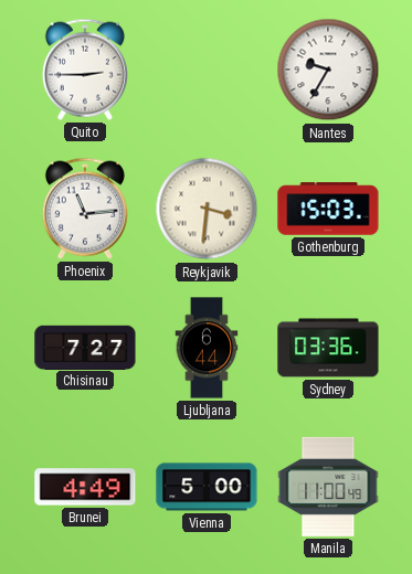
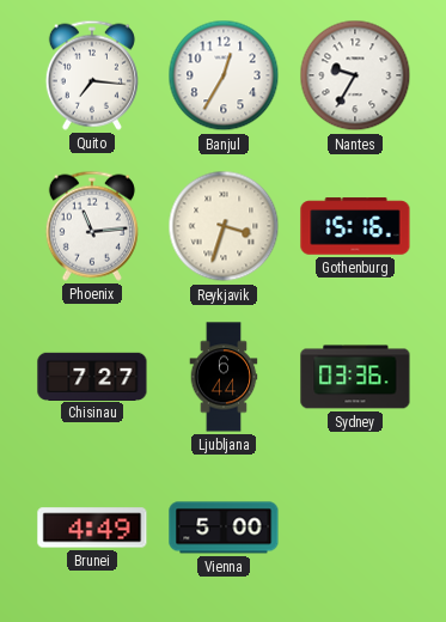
Quito: 2:45 -> 7:16 (92, 75)
Banjul: none -> 12:35 (224, 75)
Reykjavik: 3:31 -> 3:33 (224, 226)
Gothenburg: 15:03 -> 15:16 (355, 226)
Manila: 11:00 -> none (328, 487)
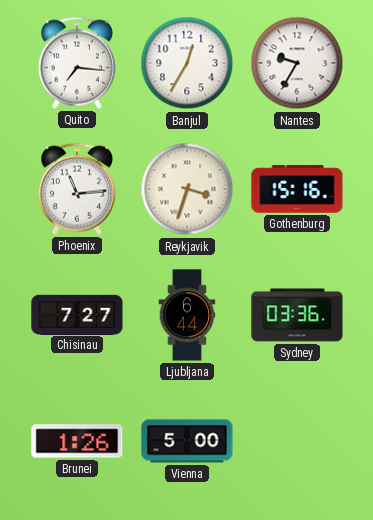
Brunei: 4:49 -> 1:26 (77, 441)
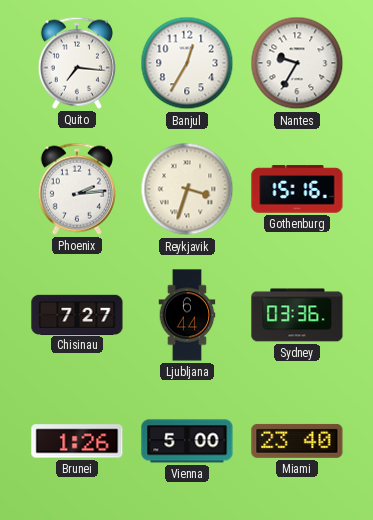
Phoenix: 11:14 -> 2:14 (77, 189)
Miami: none -> 23:40 (297, 441)
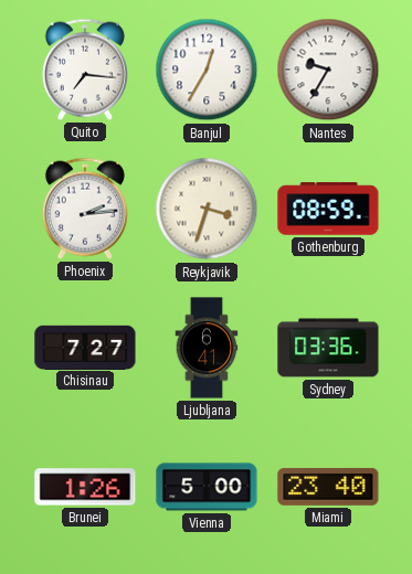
Gothenburg: 15:16 -> 08:59 (328, 209)
Ljubljana: 6:44 -> 6:41 (207, 348)
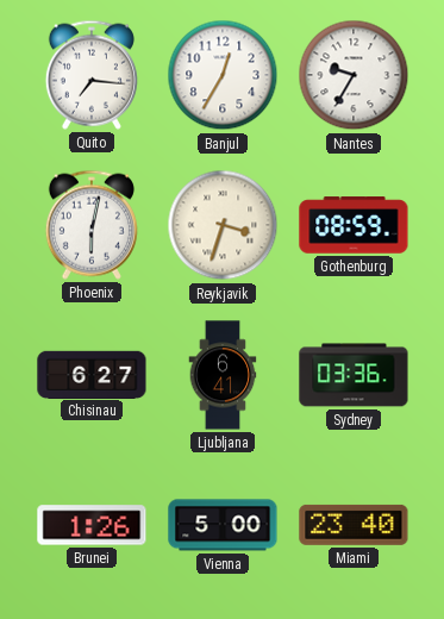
Phoenix: 2:14 -> 6:02 (92, 225)
Chisinau: 7:27 -> 6:27 (92, 374)
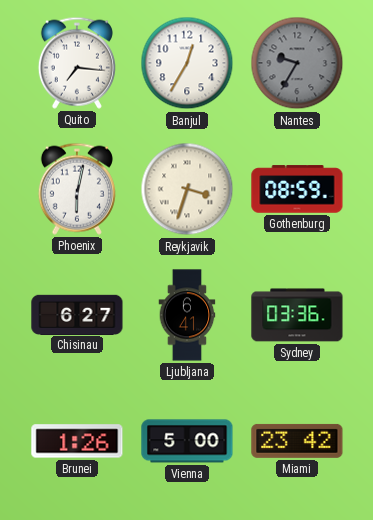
Nantes dial: white -> grey (297, 63)
Miami: 23:40 -> 23:42 (297, 441)
